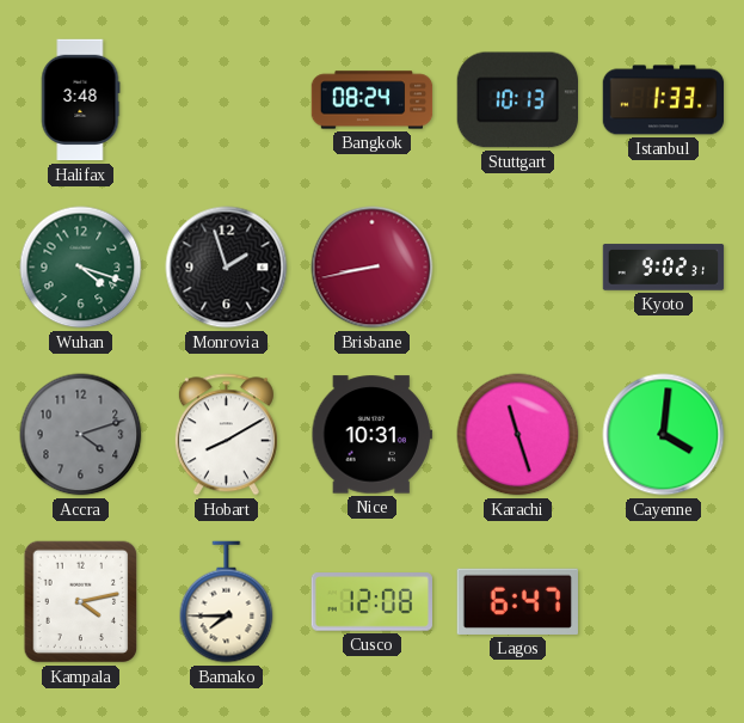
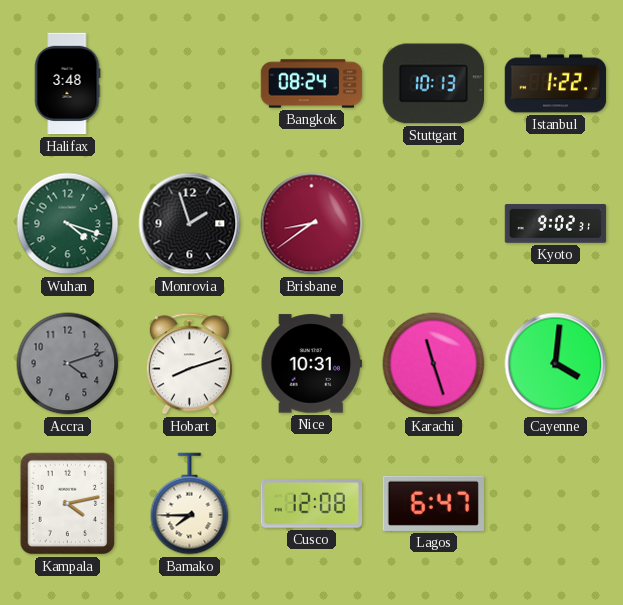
Istanbul: 1:33 -> 1:22 (556, 84)
Brisbane: 8:43 -> 8:39 (312, 224)
Hobart: 8:10 -> 8:12 (189, 364)
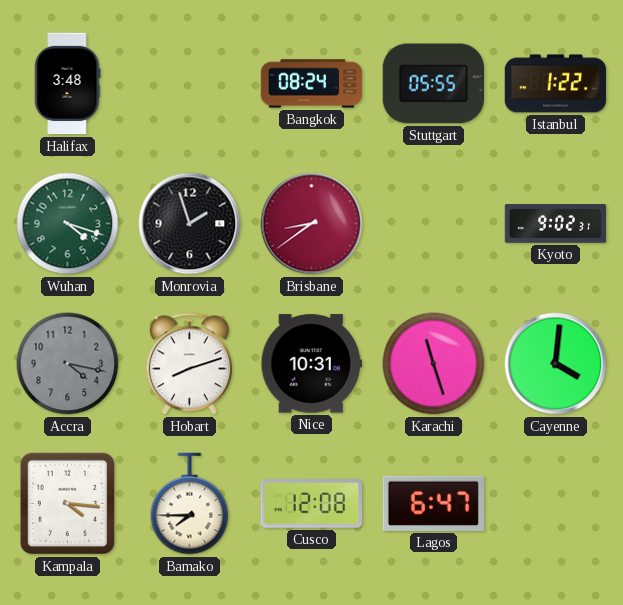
Stuttgart: 10:13 -> 05:55 (433, 84)
Accra: 4:12 -> 4:17 (68, 364)
Kampala: 4:13 -> 4:16 (68, 504)
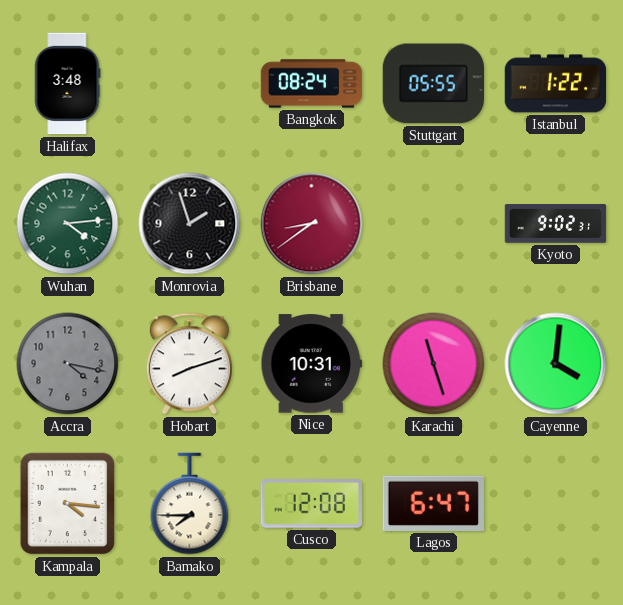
Wuhan: 4:18 -> 4:14 (68, 224)
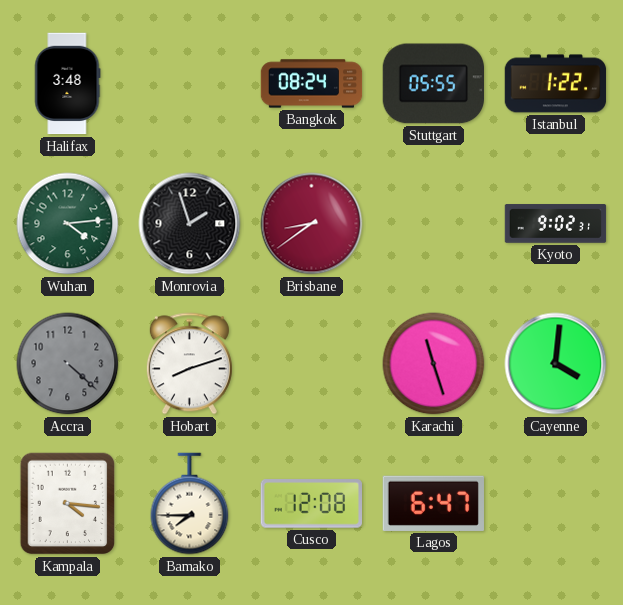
Accra: 4:17 -> 4:22 (68, 364)
Nice: 10:31 -> none (312, 364)
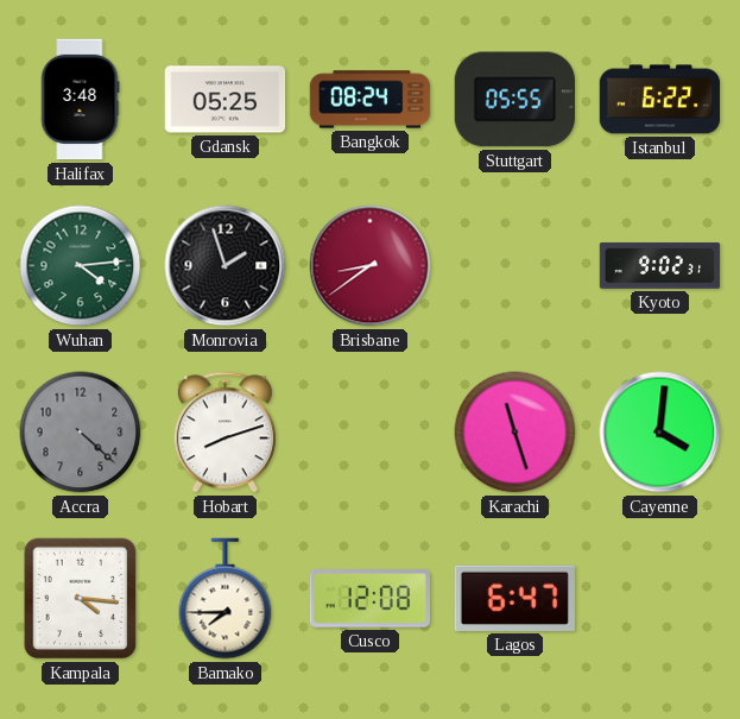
Gdansk: none -> 05:25 (226, 100)
Istanbul: 1:22 -> 6:22 (660, 100)
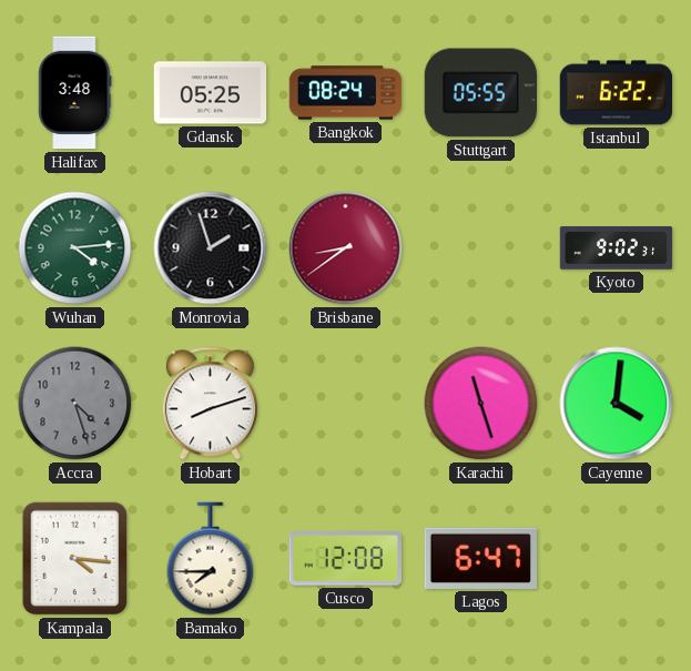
Accra: 4:22 -> 4:27 (75, 404)
